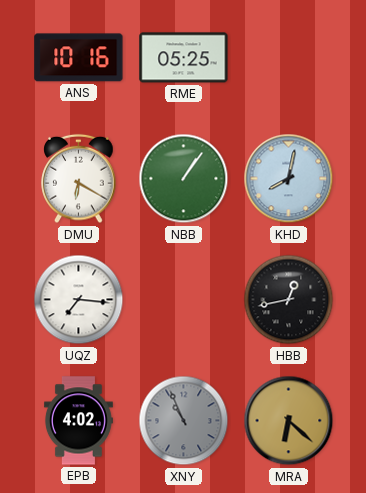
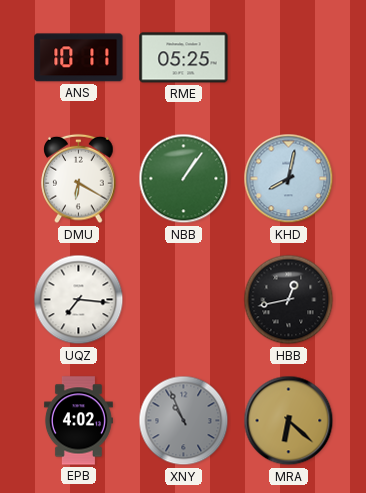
ANS: 10:16 -> 10:11 (79, 58)
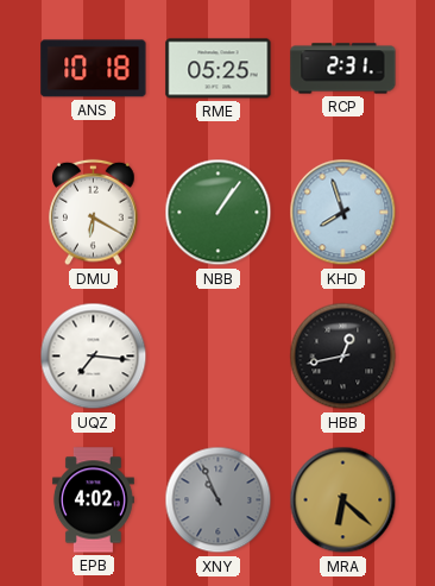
ANS: 10:11 -> 10:18 (94, 69)
RCP: none -> 2:31 (343, 69)
KHD: 8:02 -> 7:57 (343, 213)
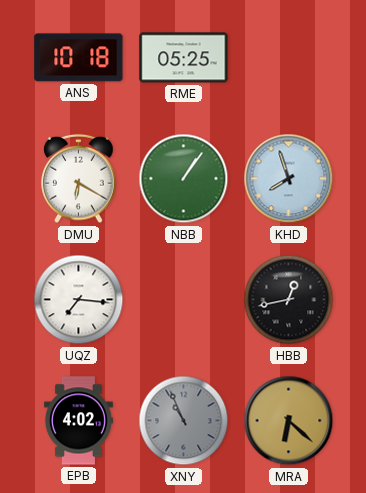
RCP: 2:31 -> none (343, 69)
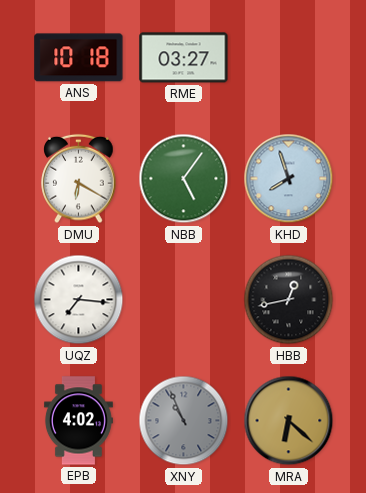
RME: 05:25 -> 03:27 (184, 58)
NBB: 1:06 -> 5:06 (184, 179)
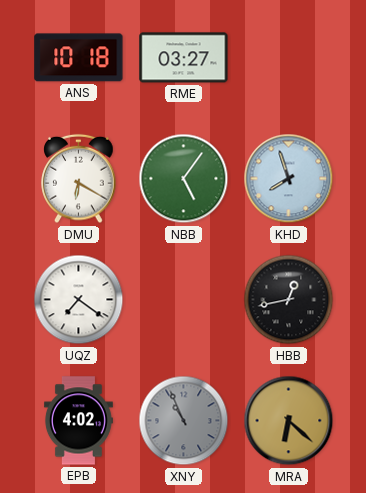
UQZ: 7:16 -> 7:21 (79, 300)
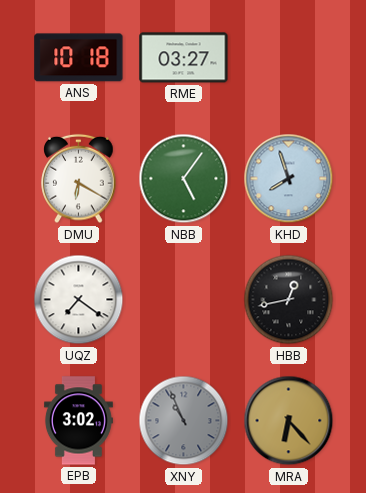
EPB: 4:02 -> 3:02 (78, 421)
MRA: 6:22 -> 6:23 (289, 421)
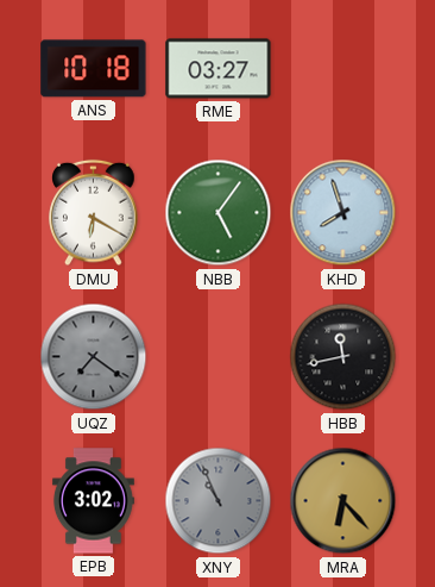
UQZ dial: white -> grey (94, 357)
HBB: 12:43 -> 11:43 (343, 357)
